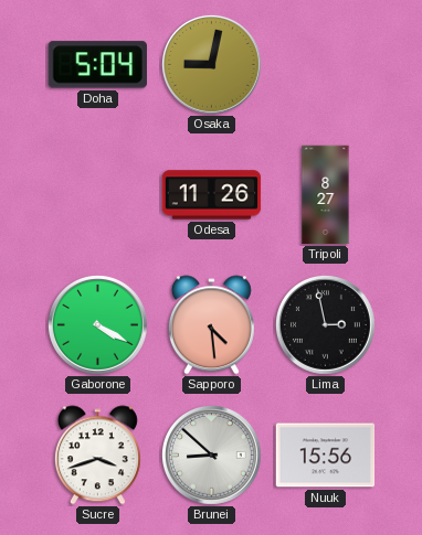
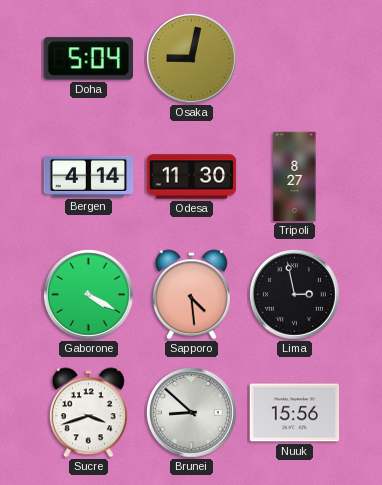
Bergen: none -> 4:14 (89, 176)
Odesa: 11:26 -> 11:30 (192, 177)
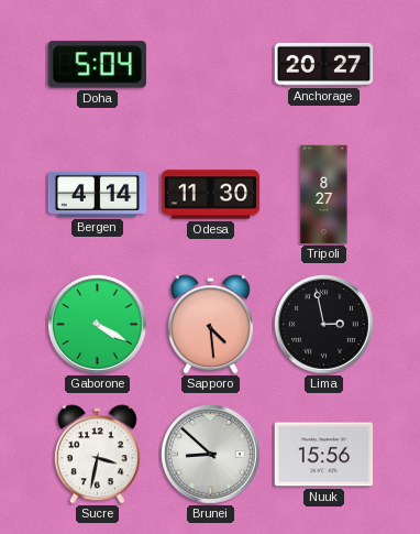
Osaka: 9:02 -> none (191, 58)
Anchorage: none -> 20:27 (324, 64)
Sucre: 3:42 -> 3:32 (97, 455)
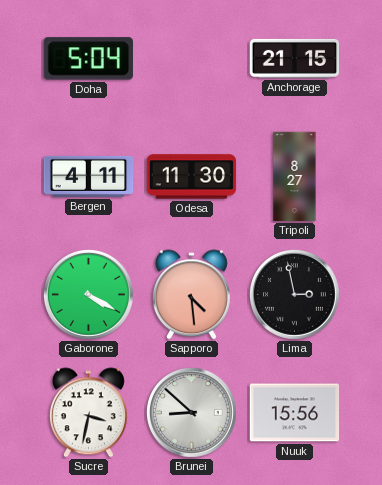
Anchorage: 20:27 -> 21:15 (295, 58)
Bergen: 4:14 -> 4:11 (89, 176)
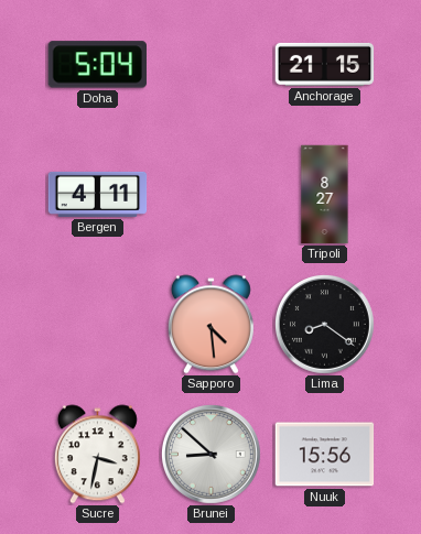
Odesa: 11:30 -> none (192, 177)
Gaborone: 4:20 -> none (88, 294)
Lima: 2:58 -> 8:21 (324, 324)
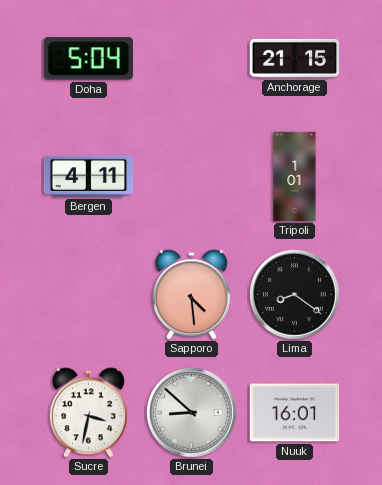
Tripoli: 8:27 -> 1:01 (295, 177)
Nuuk: 15:56 -> 16:01 (295, 413)
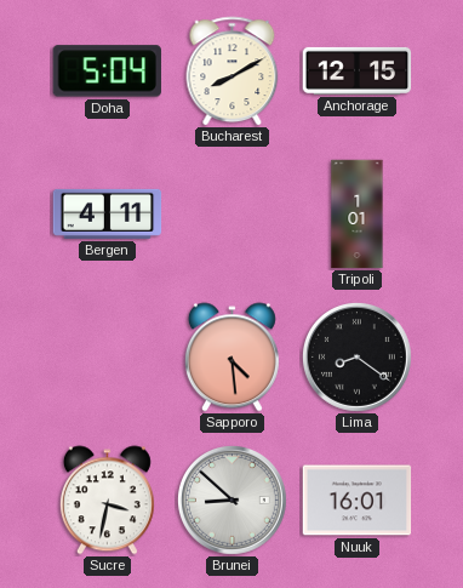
Bucharest: none -> 8:10 (233, 72)
Anchorage: 21:15 -> 12:15 (358, 70)
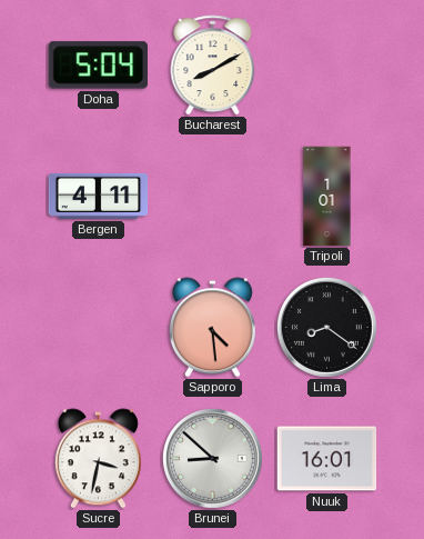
Anchorage: 12:15 -> none (358, 70)
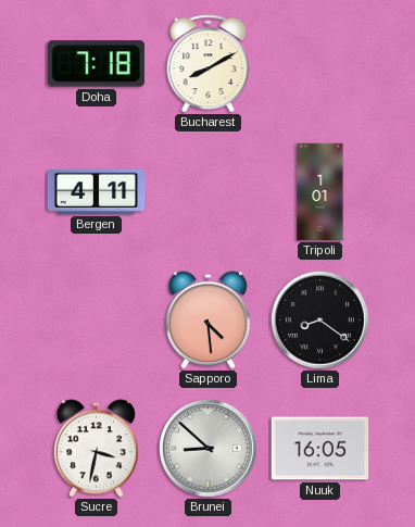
Doha: 5:04 -> 7:18 (96, 64)
Nuuk: 16:01 -> 16:05 (320, 449)
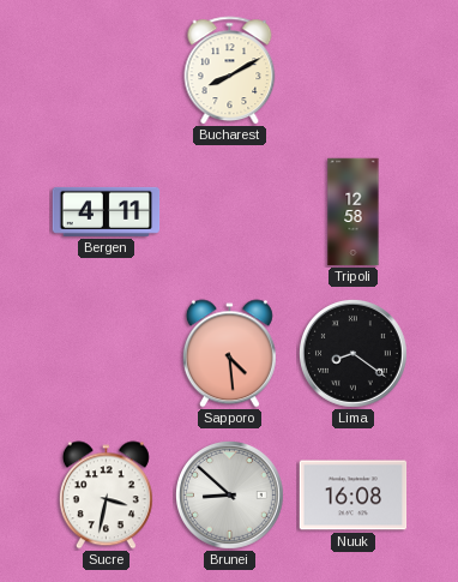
Doha: 7:18 -> none (96, 64)
Tripoli: 1:01 -> 12:58 (354, 212)
Nuuk: 16:05 -> 16:08 (354, 496)
